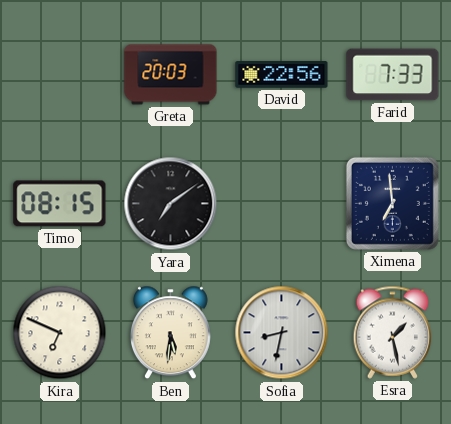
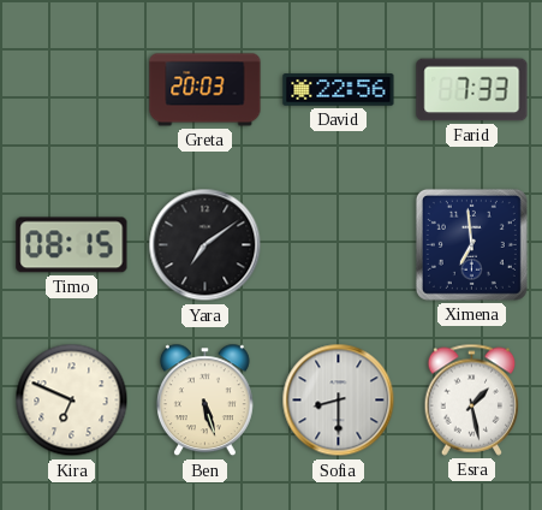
Ben: 5:31 -> 5:27 (204, 401)
Sofia: 8:32 -> 8:30 (339, 401)
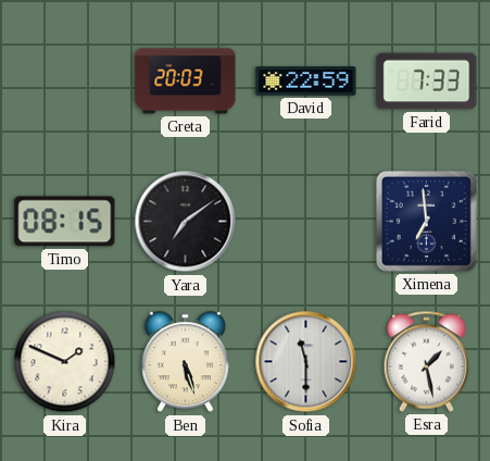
David: 22:56 -> 22:59 (306, 82)
Kira: 6:49 -> 1:49 (65, 362)
Sofia: 8:30 -> 11:30 (306, 362)
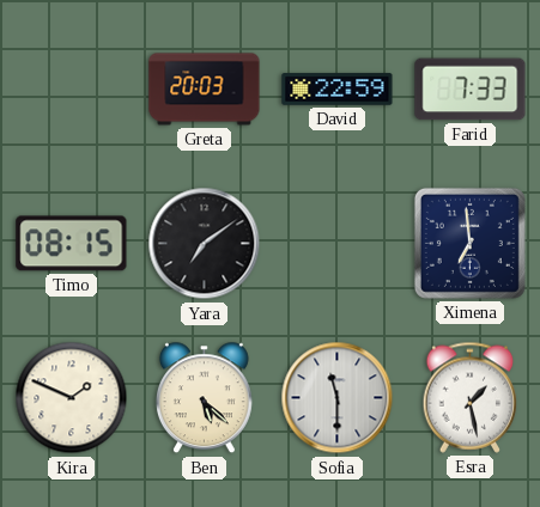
Ben: 5:27 -> 5:22 (204, 398)
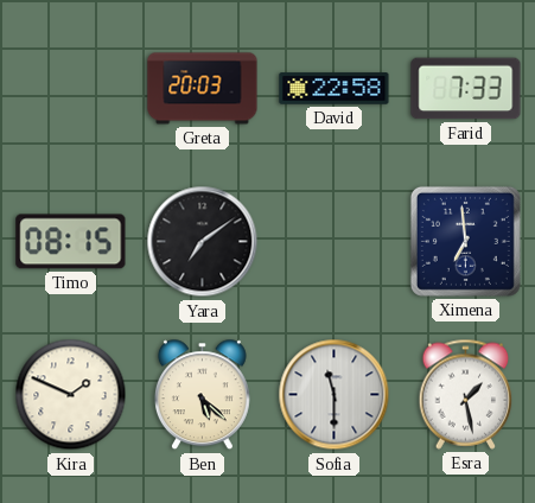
David: 22:59 -> 22:58 (335, 89)
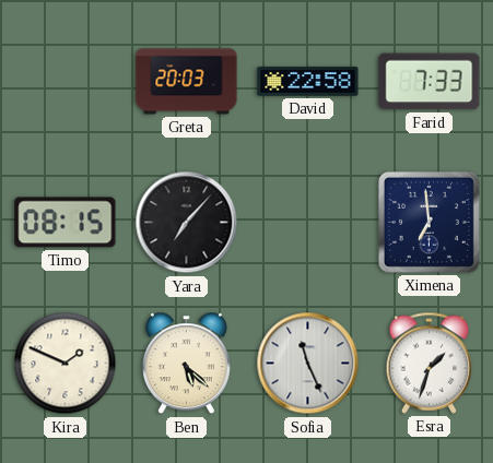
Yara: 7:09 -> 7:07 (187, 223)
Sofia: 11:30 -> 11:26 (308, 364)
Esra: 1:28 -> 1:33 (430, 363)
